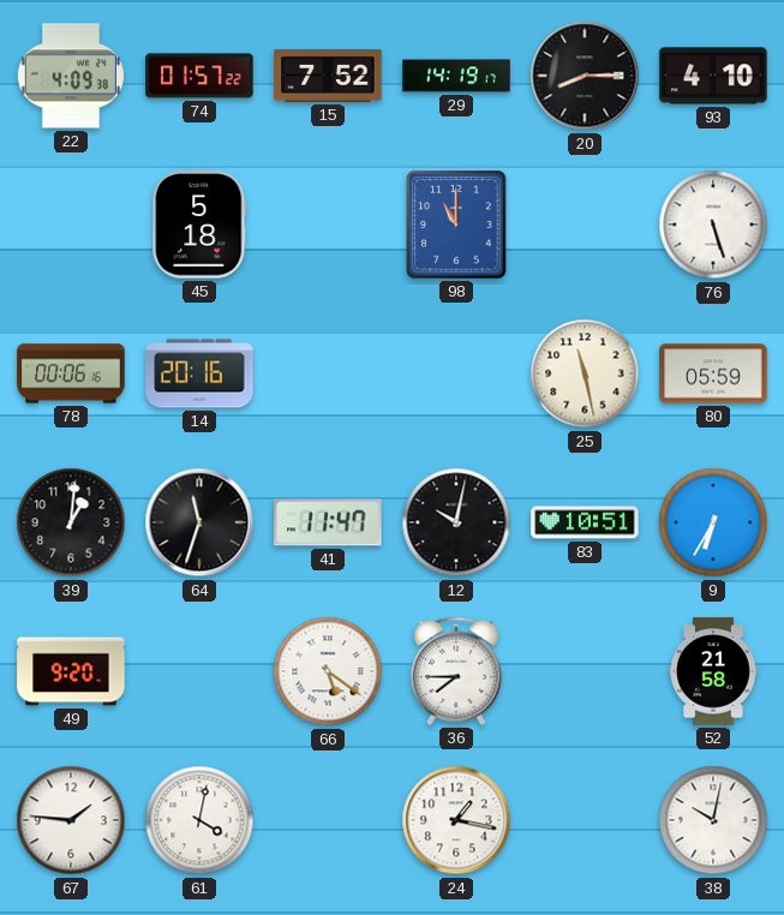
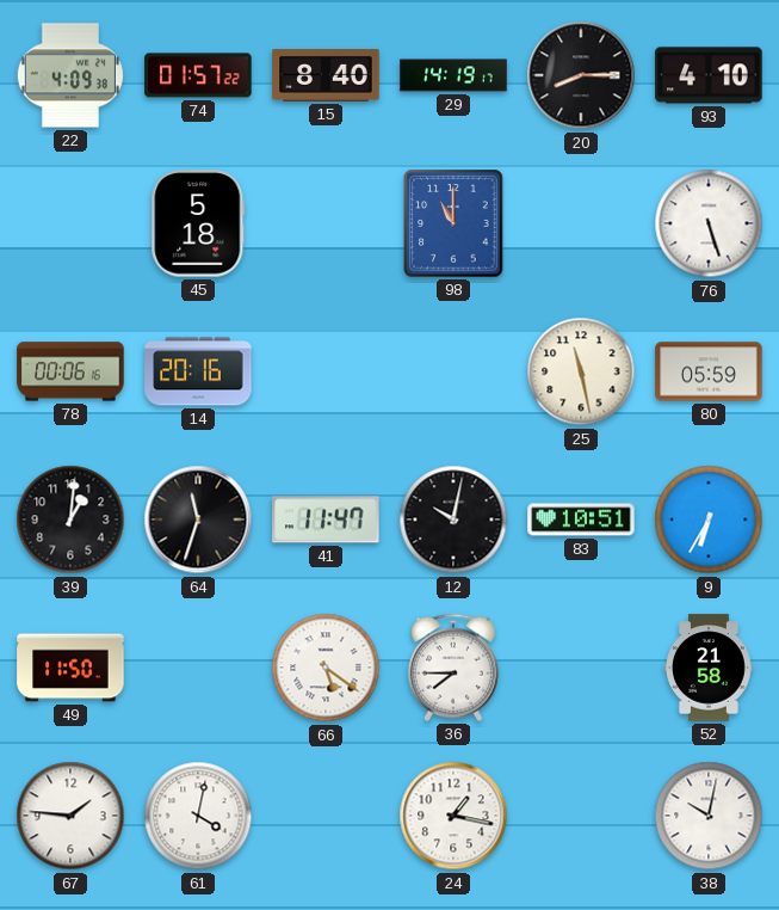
15: 7:52 -> 8:40 (326, 76)
49: 9:20 -> 11:50 (70, 668)
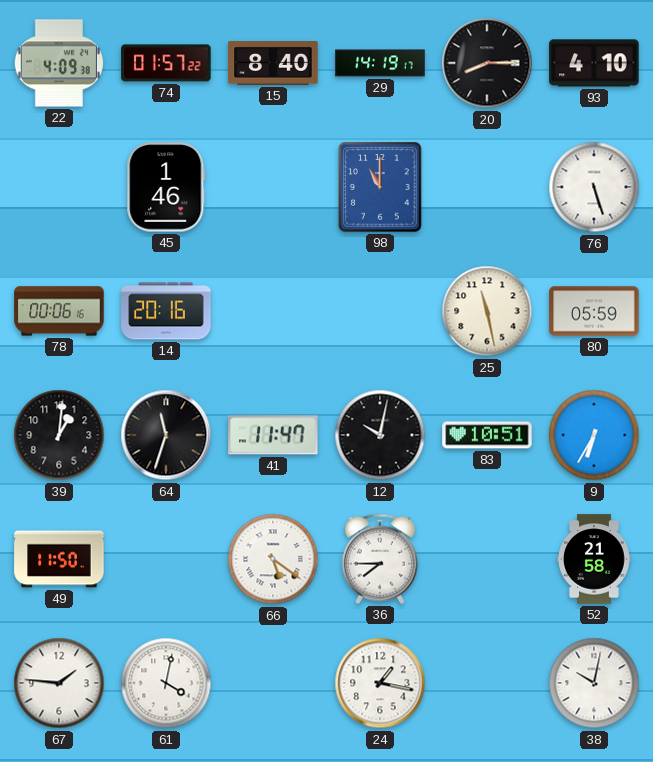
45: 5:18 -> 1:46 (166, 187)
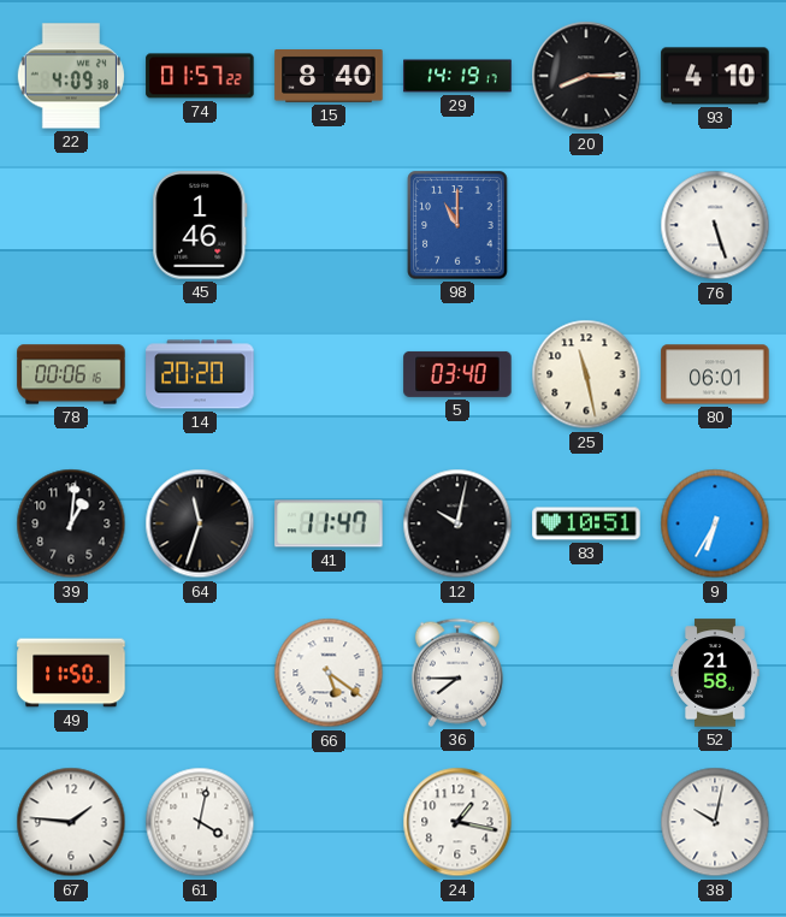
14: 20:16 -> 20:20 (200, 374)
5: none -> 03:40 (457, 374)
80: 05:59 -> 06:01 (715, 374)
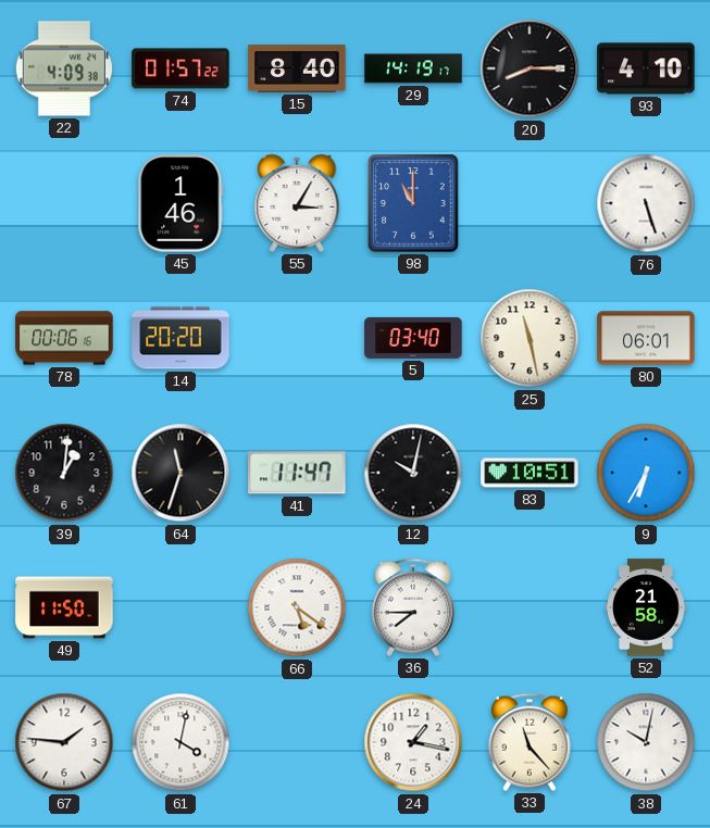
55: none -> 3:05 (297, 203)
33: none -> 11:23 (530, 742)
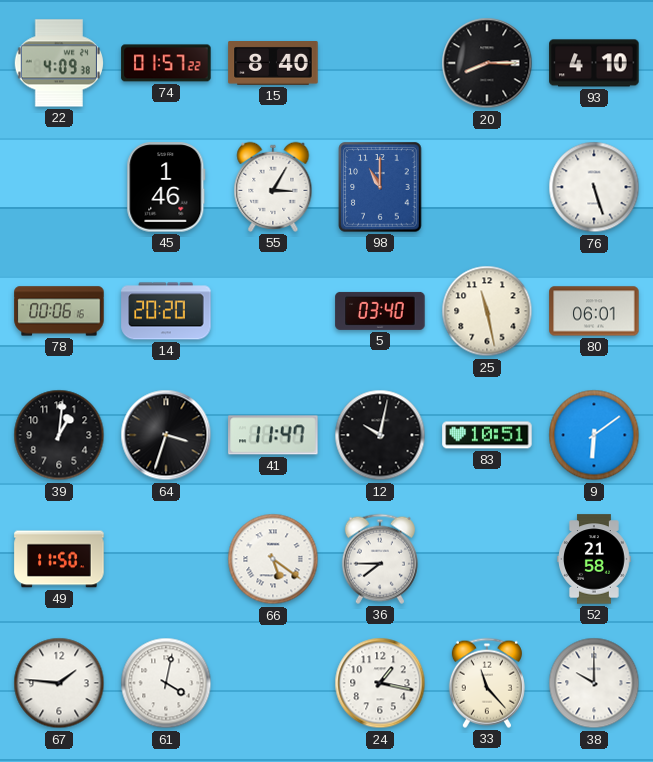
29: 14:19 -> none (413, 68)
64: 11:33 -> 3:33 (166, 435)
9: 6:35 -> 6:09 (594, 435)
38: 10:02 -> 10:00 (594, 683)
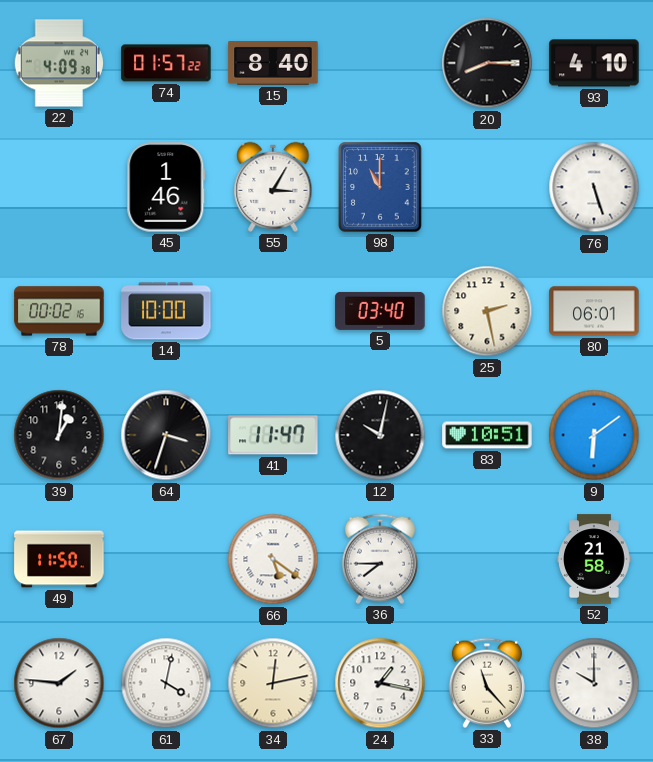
78: 00:06 -> 00:02 (59, 311)
14: 20:20 -> 10:00 (166, 311)
25: 11:28 -> 2:28 (487, 311)
34: none -> 12:13 (273, 683)
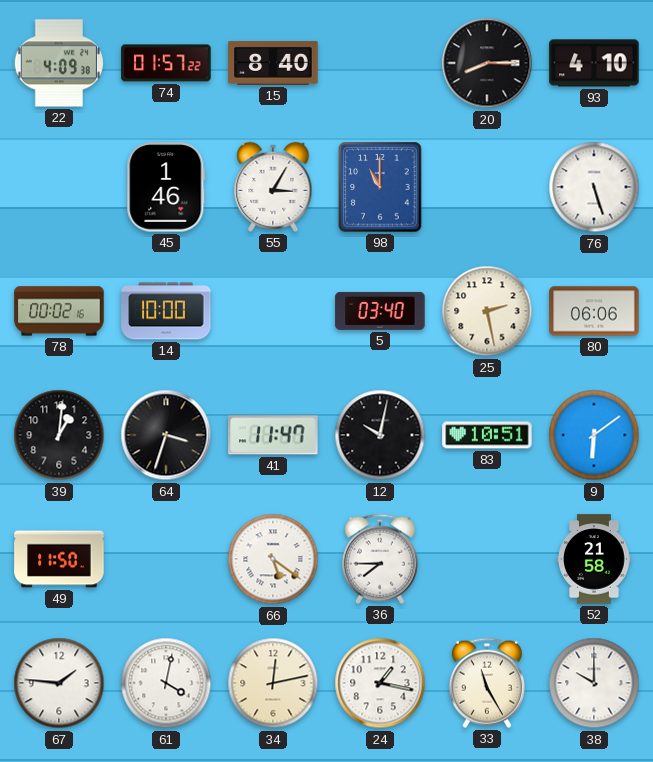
80: 06:01 -> 06:06 (594, 311)
33: 11:23 -> 11:25 (487, 683)
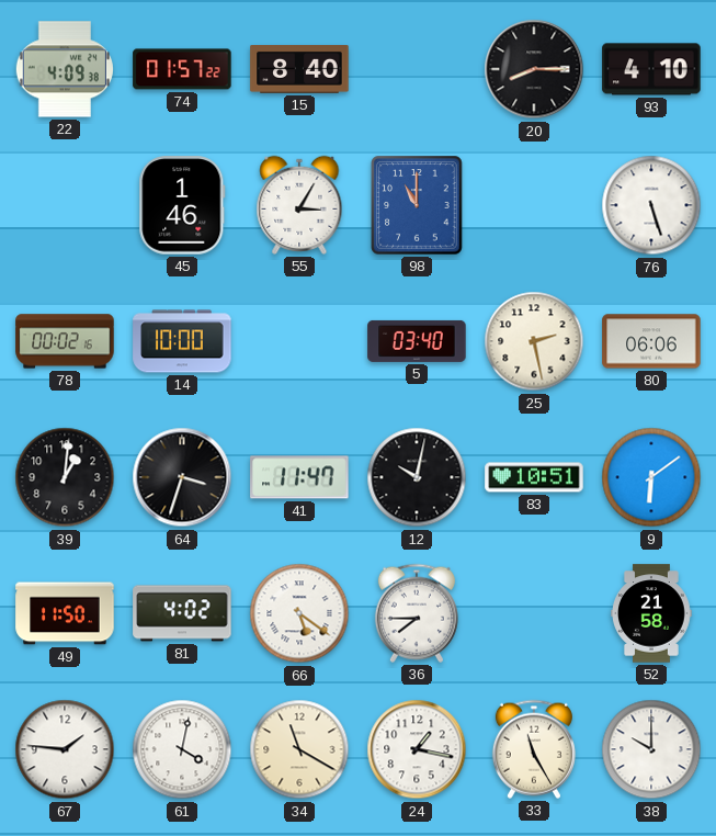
81: none -> 4:02 (182, 613)
34: 12:13 -> 11:20 (299, 749)
